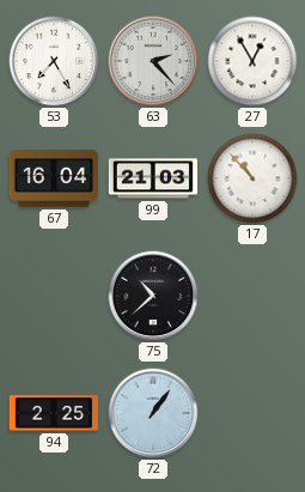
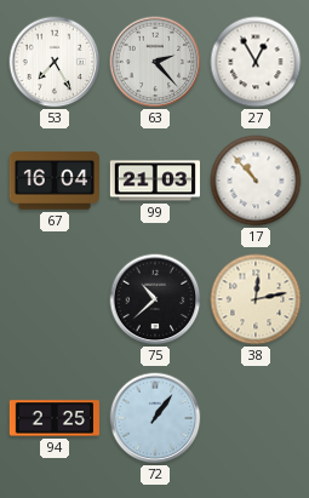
38: none -> 12:13 (256, 299)
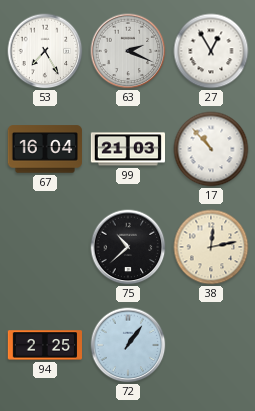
63: 2:23 -> 2:19 (128, 51)
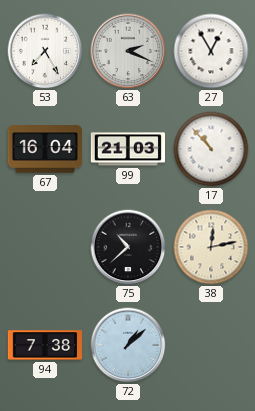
94: 2:25 -> 7:38 (44, 345)
72: 1:06 -> 1:08 (128, 345)
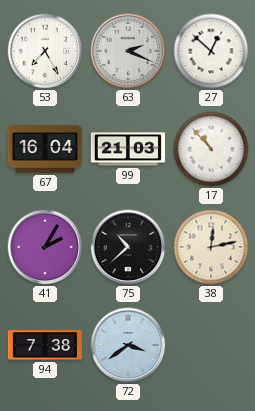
27: 12:55 -> 12:52 (211, 51)
41: none -> 2:05 (45, 247)
72: 1:08 -> 3:39 (128, 345)
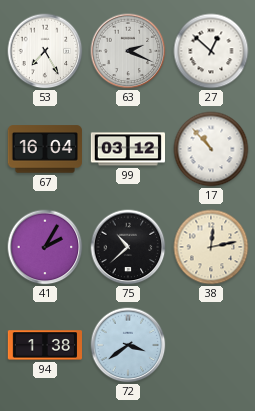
99: 21:03 -> 03:12 (127, 149)
94: 7:38 -> 1:38 (44, 345)
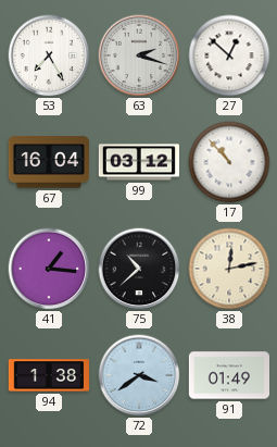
63: 2:19 -> 2:18 (139, 55)
41: 2:05 -> 1:16 (49, 269)
91: none -> 01:49 (228, 375)
